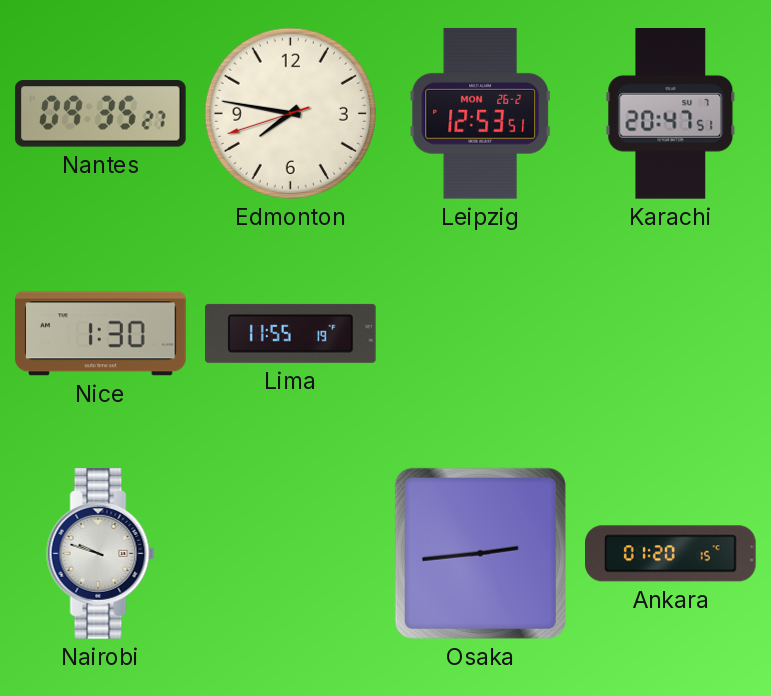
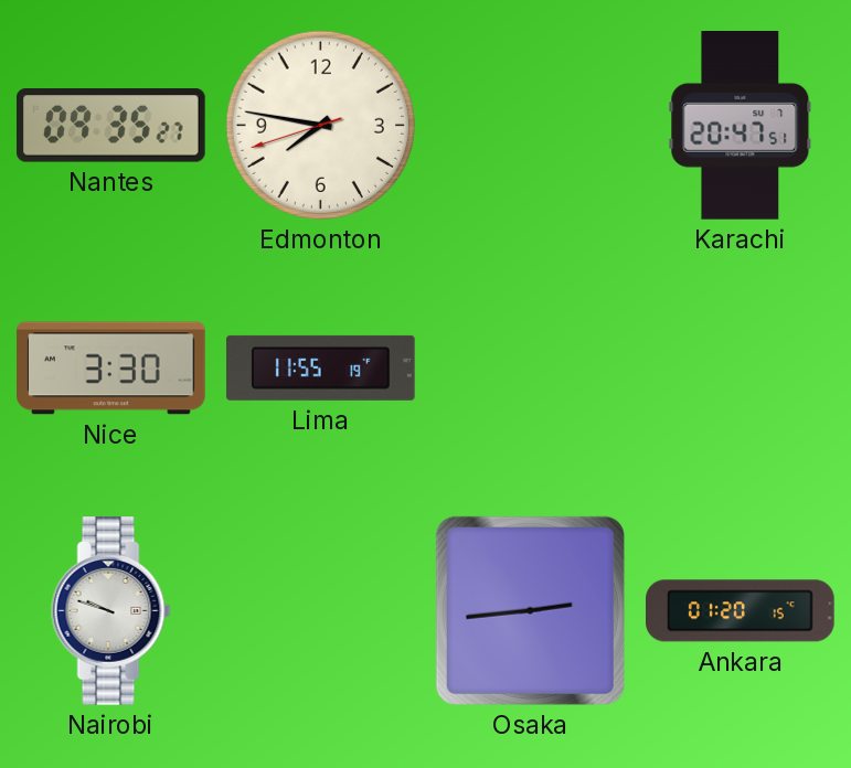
Leipzig: 12:53 -> none (480, 114)
Nice: 1:30 -> 3:30 (111, 369)
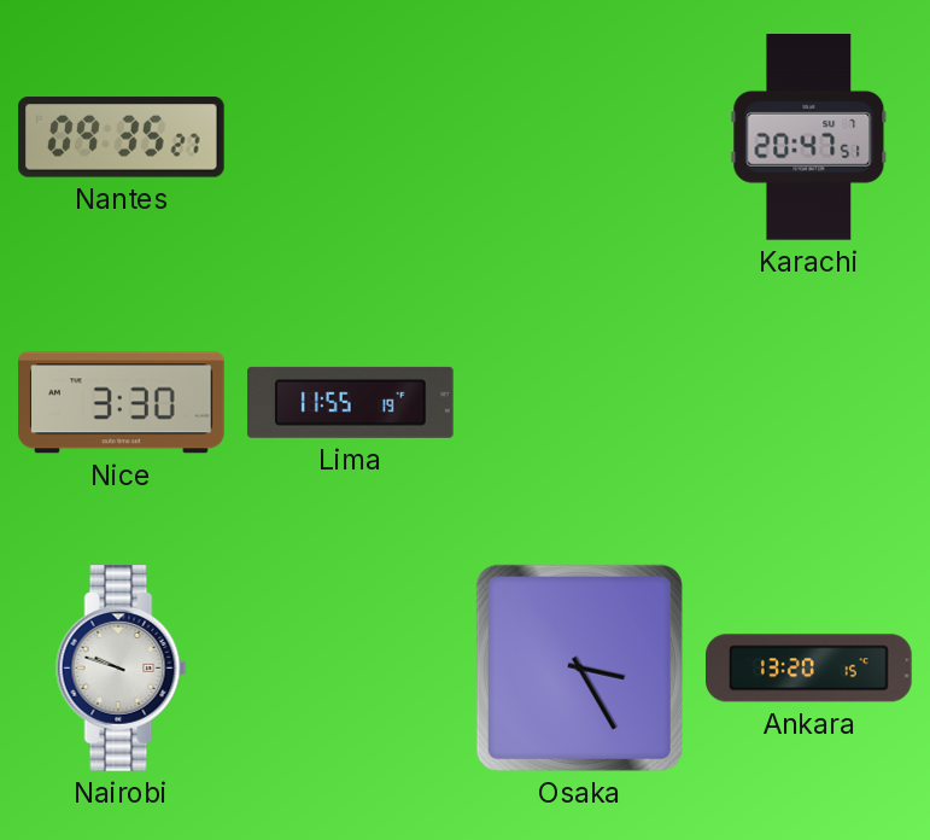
Edmonton: 7:46 -> none (320, 125)
Osaka: 2:44 -> 3:25 (579, 667)
Ankara: 01:20 -> 13:20 (809, 669)
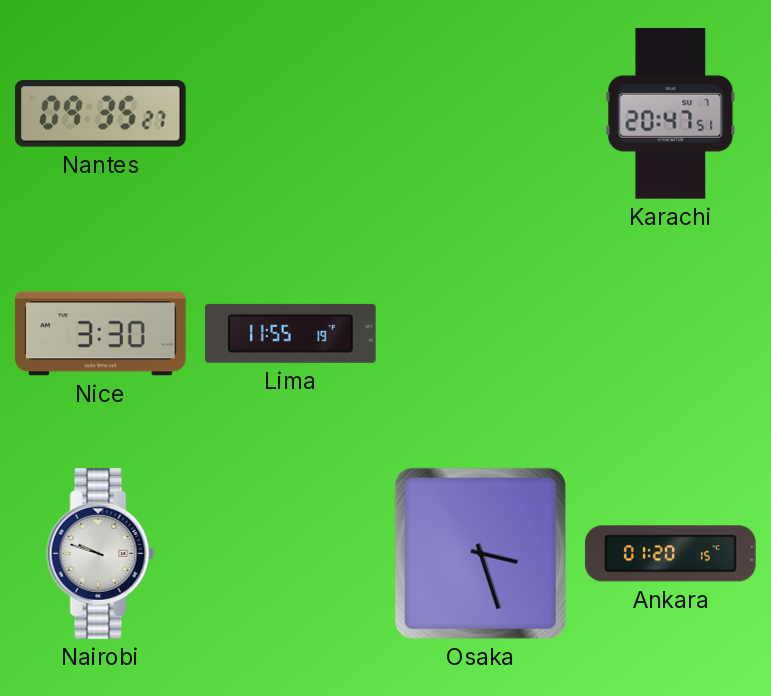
Osaka: 3:25 -> 3:27 (480, 553)
Ankara: 13:20 -> 01:20 (671, 554)
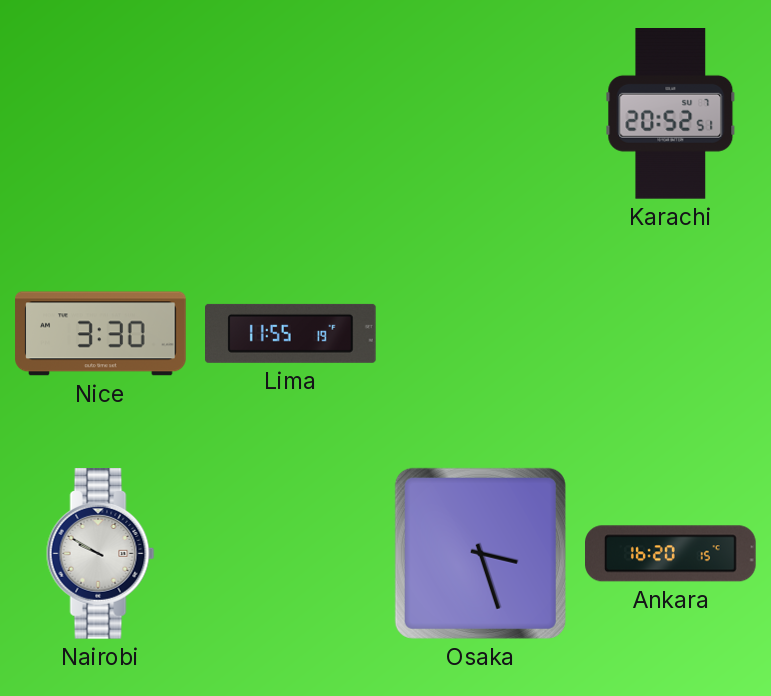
Nantes: 09:35 -> none (101, 114)
Karachi: 20:47 -> 20:52 (671, 114)
Nairobi: 9:48 -> 9:50 (101, 554)
Ankara: 01:20 -> 16:20 (671, 554)
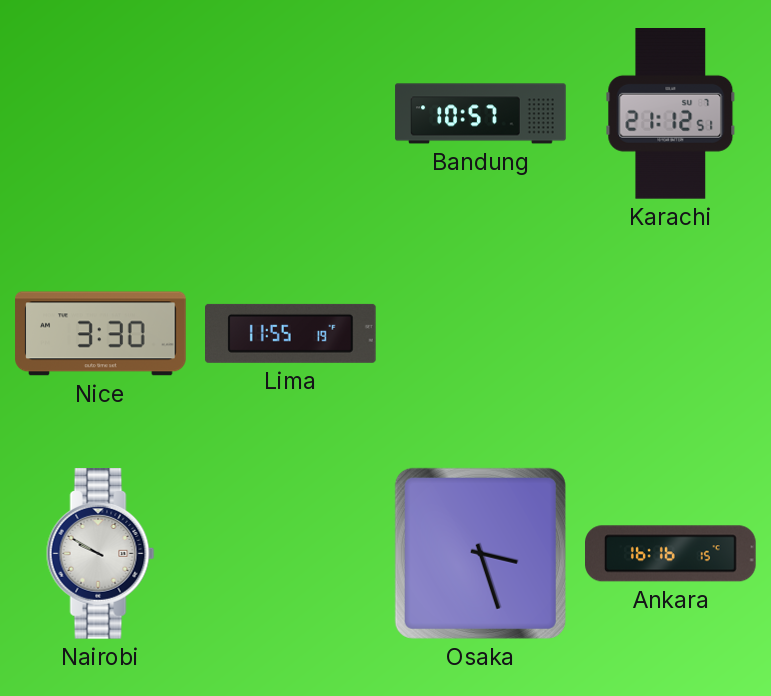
Bandung: none -> 10:57 (481, 114)
Karachi: 20:52 -> 21:12 (671, 114)
Ankara: 16:20 -> 16:16 (671, 554)
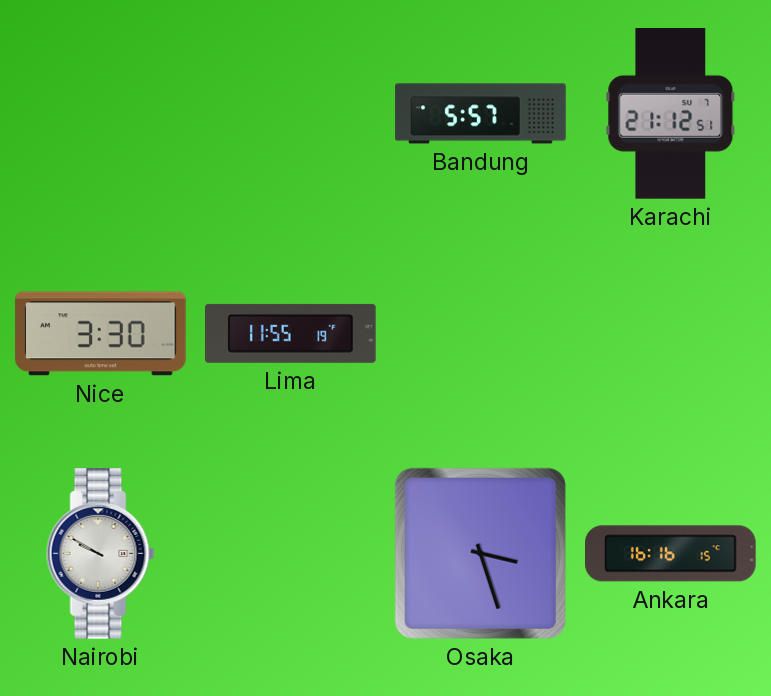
Bandung: 10:57 -> 5:57 (481, 114)
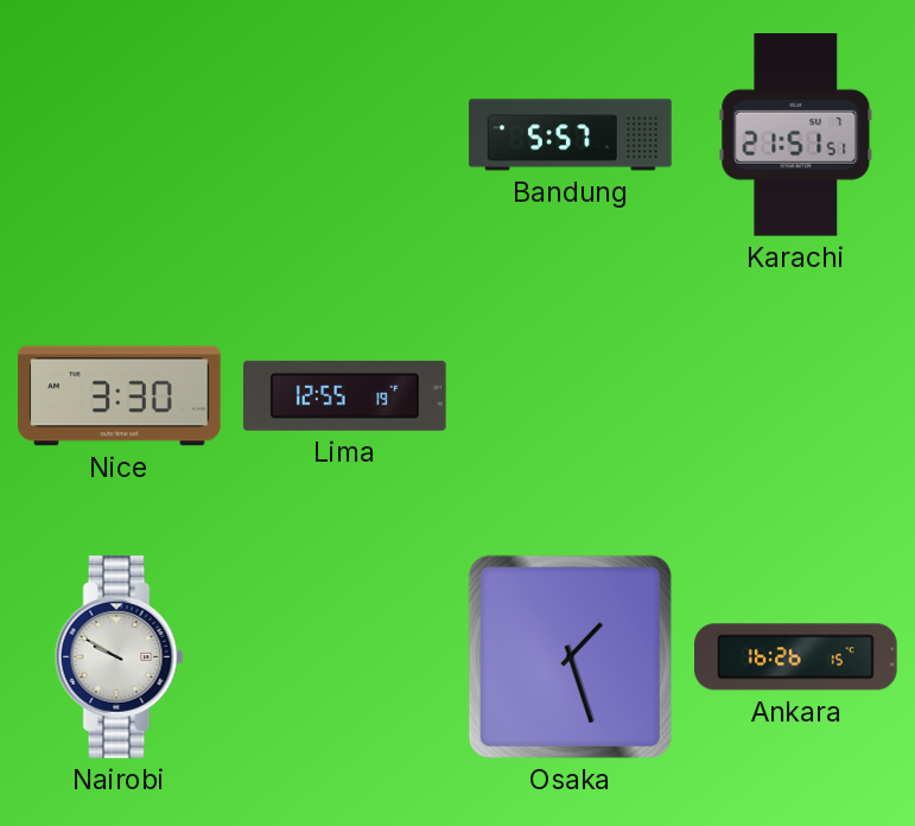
Karachi: 21:12 -> 21:51 (796, 135)
Lima: 11:55 -> 12:55 (345, 395)
Osaka: 3:27 -> 1:27 (570, 656)
Ankara: 16:16 -> 16:26 (796, 657)
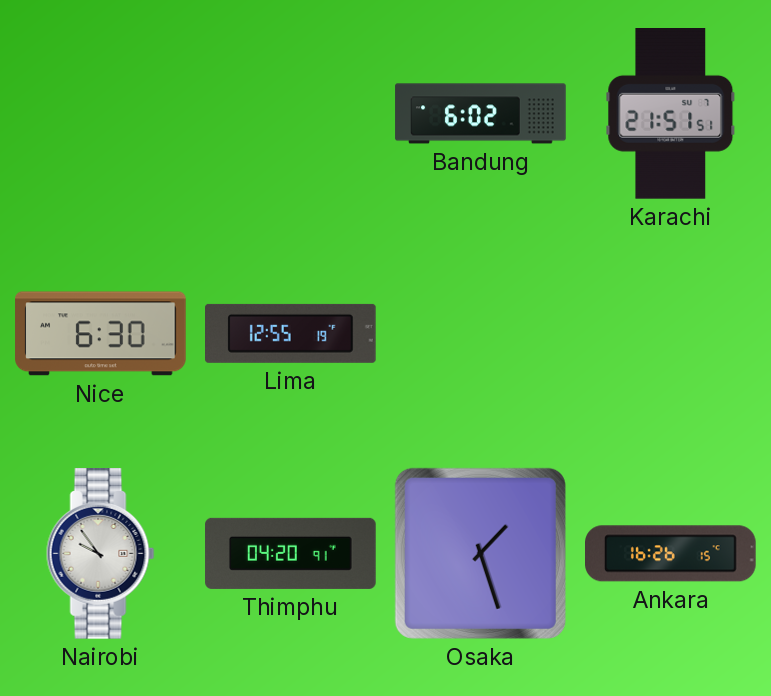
Bandung: 5:57 -> 6:02 (481, 114)
Nice: 3:30 -> 6:30 (101, 334)
Nairobi: 9:50 -> 9:54 (101, 554)
Thimphu: none -> 04:20 (291, 553)
